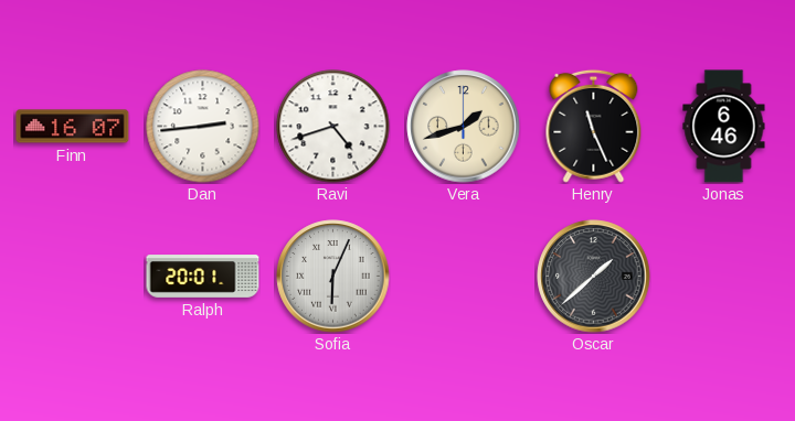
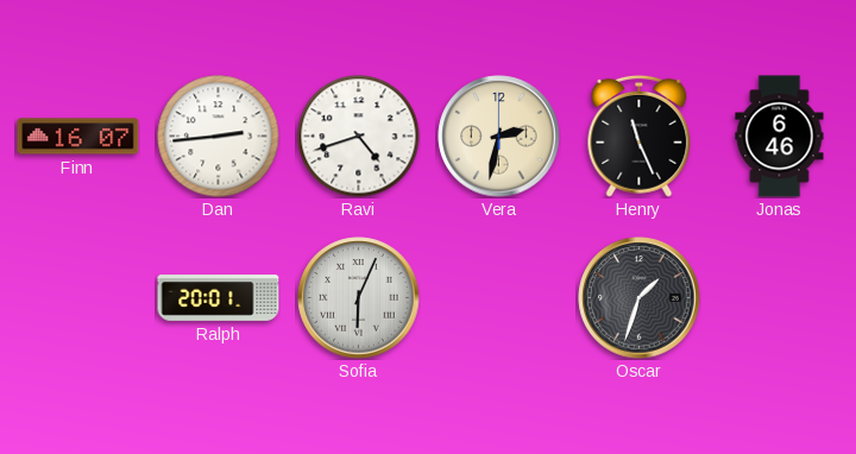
Vera: 1:42 -> 2:32 (499, 137)
Oscar: 1:38 -> 1:33 (640, 298)
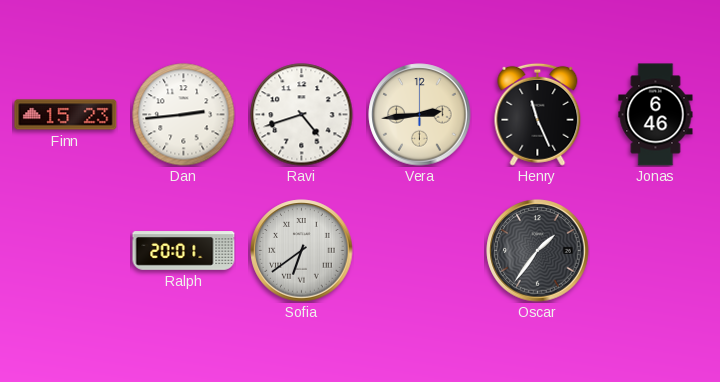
Finn: 16:07 -> 15:23 (66, 115)
Vera: 2:32 -> 2:44 (420, 115)
Sofia: 6:04 -> 6:39 (302, 251)
Oscar: 1:33 -> 1:36 (538, 251)
